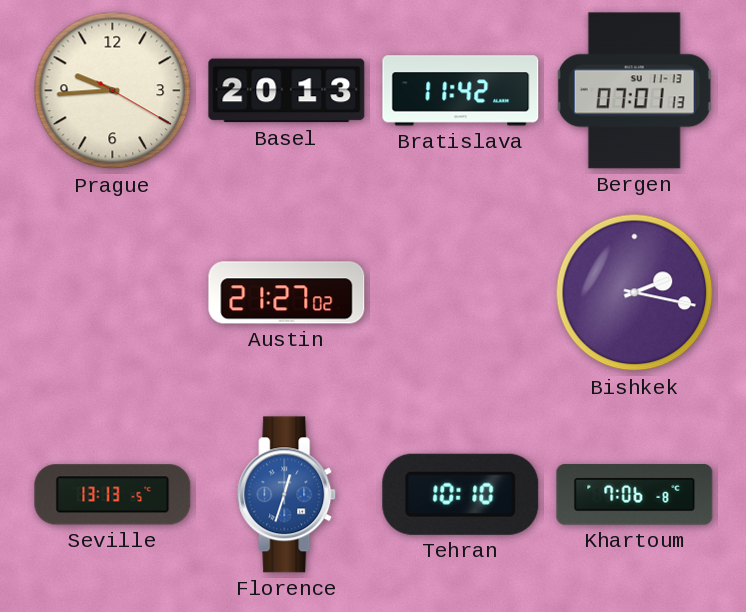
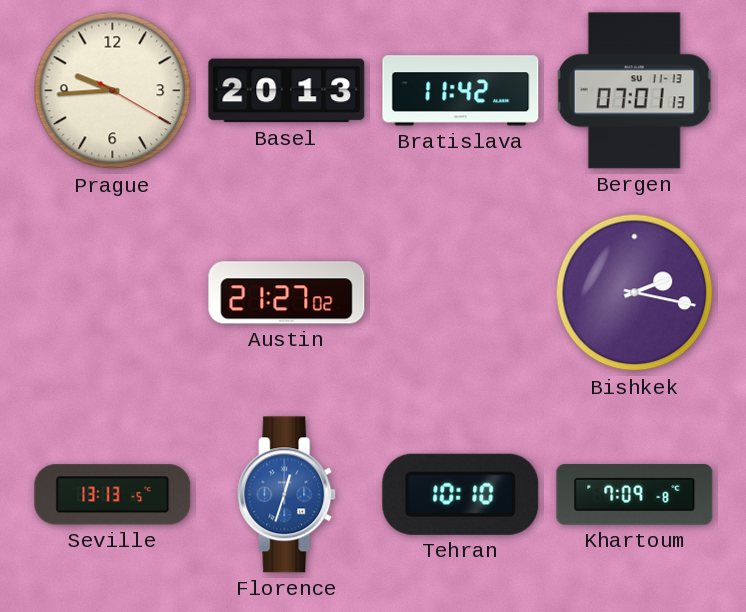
Khartoum: 7:06 -> 7:09 (635, 495)
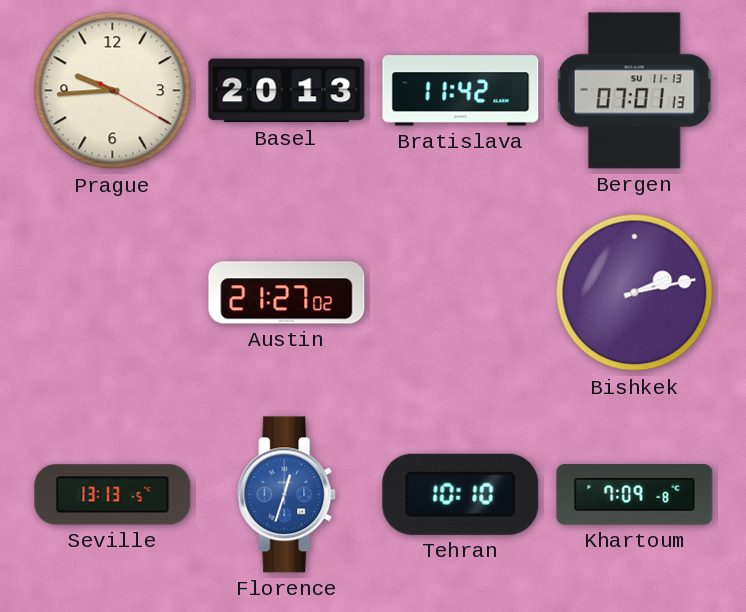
Bishkek: 2:17 -> 2:13 (635, 293)
